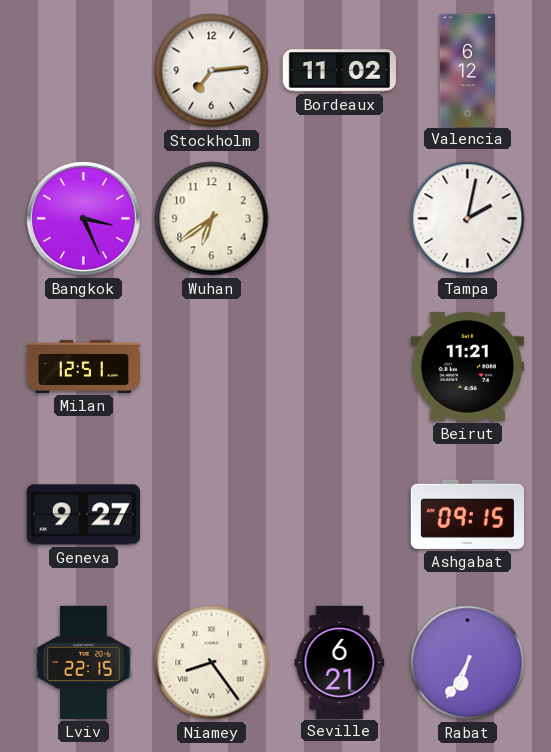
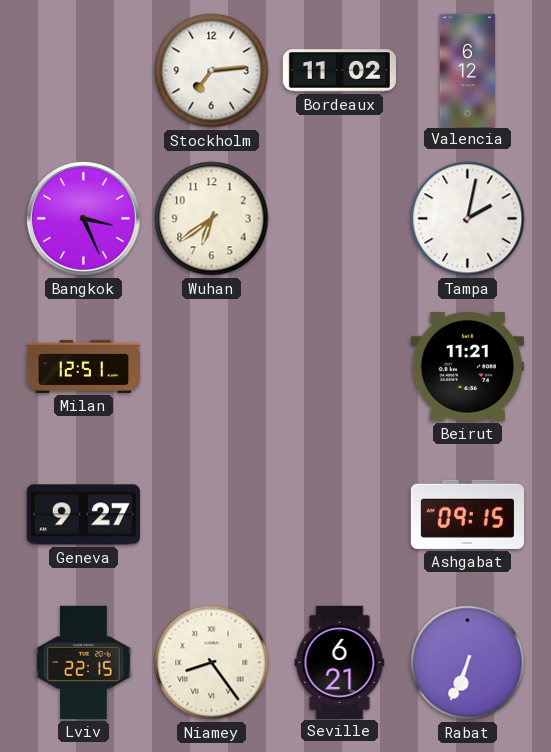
Rabat: 6:35 -> 6:34 (468, 663)
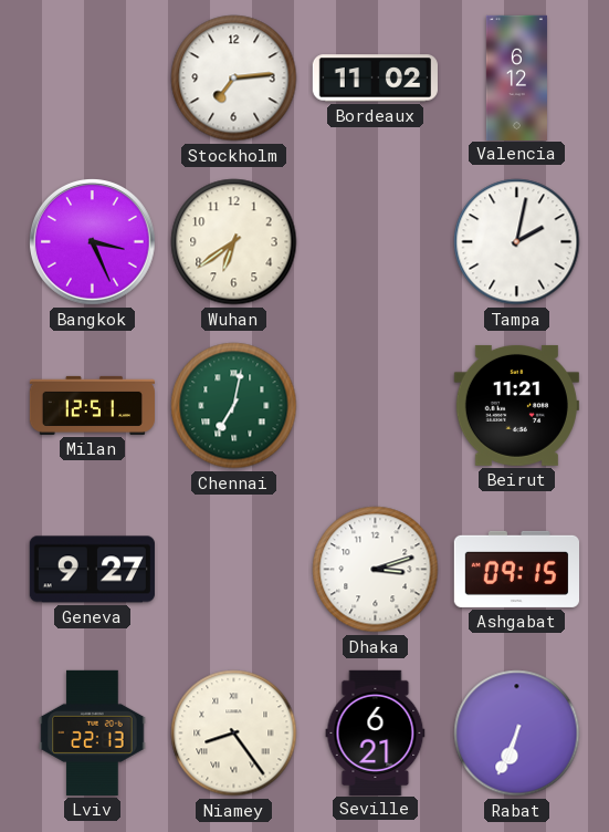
Chennai: none -> 7:02 (234, 406)
Dhaka: none -> 3:12 (376, 570)
Lviv: 22:15 -> 22:13 (93, 732)
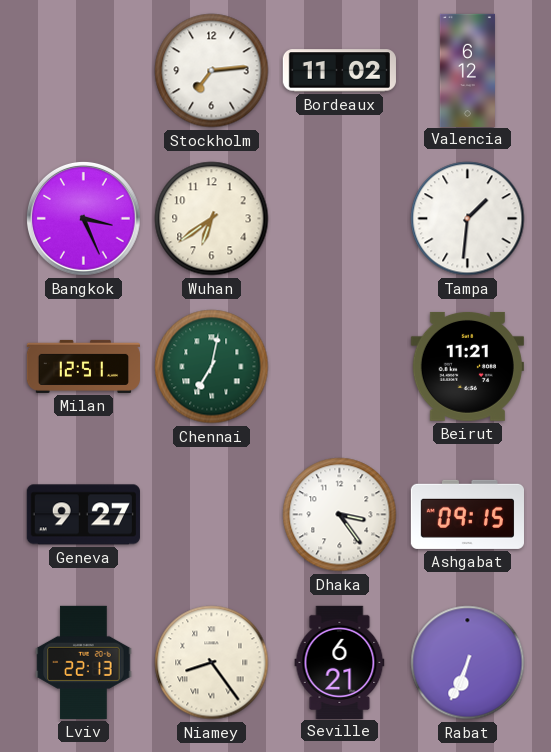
Tampa: 2:02 -> 1:31 (468, 219)
Dhaka: 3:12 -> 3:24 (340, 515)
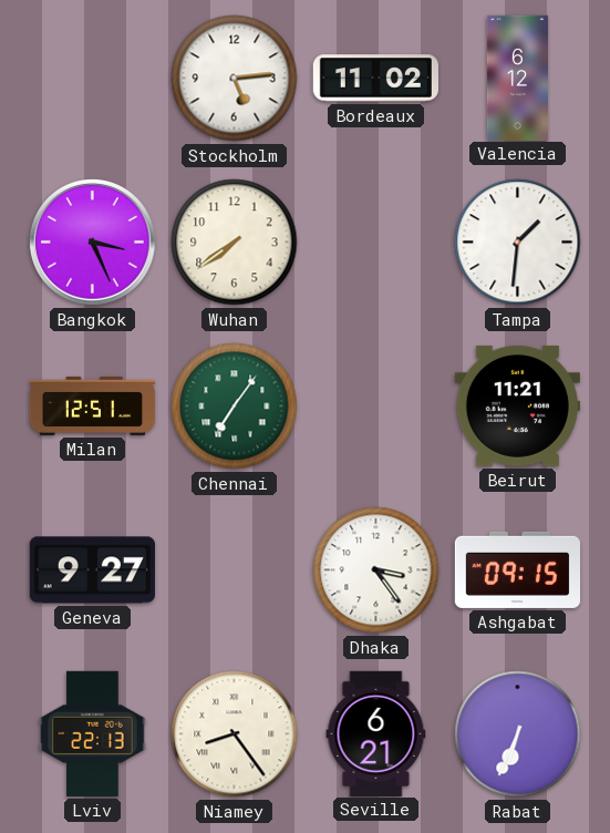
Stockholm: 7:14 -> 5:14 (235, 79)
Wuhan: 6:39 -> 7:39 (235, 243)
Chennai: 7:02 -> 7:06 (235, 407)
